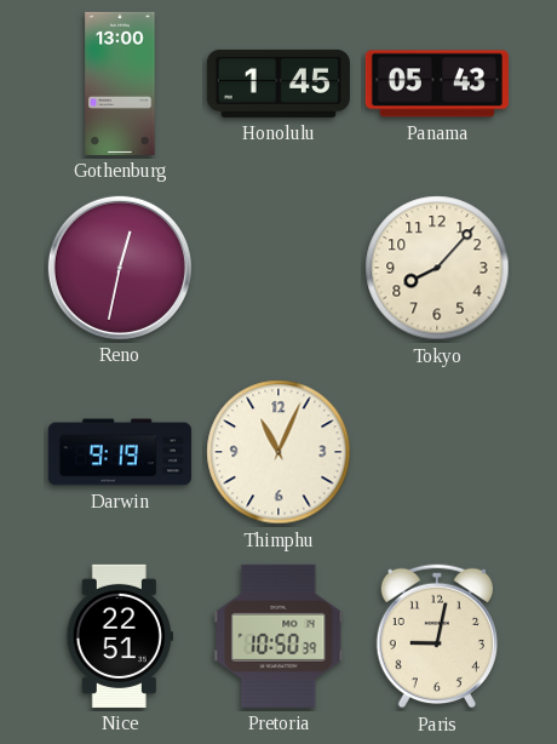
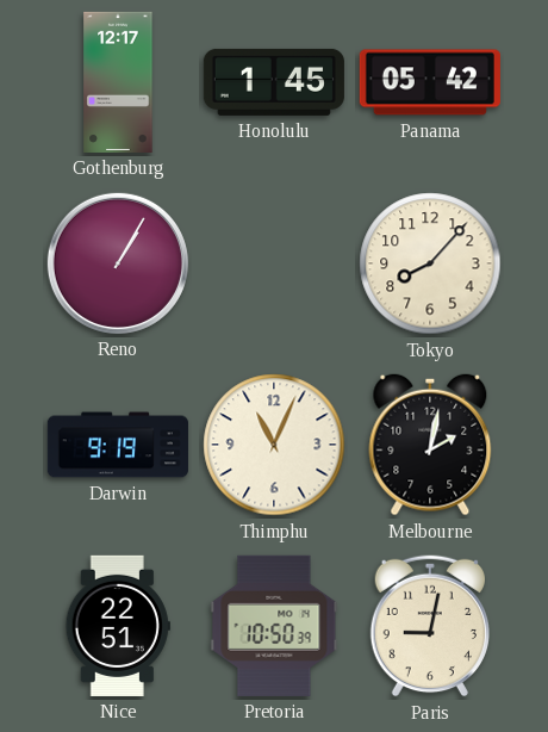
Gothenburg: 13:00 -> 12:17 (118, 82)
Panama: 05:43 -> 05:42 (430, 82)
Reno: 12:32 -> 1:05 (118, 263)
Melbourne: none -> 2:02 (430, 445)
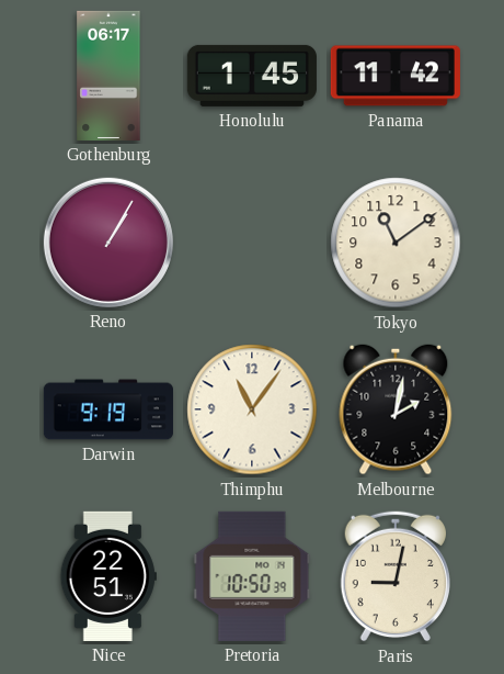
Gothenburg: 12:17 -> 06:17 (108, 76)
Panama: 05:42 -> 11:42 (396, 76)
Tokyo: 8:07 -> 11:09 (396, 243)
Thimphu: 11:04 -> 11:06 (252, 409)
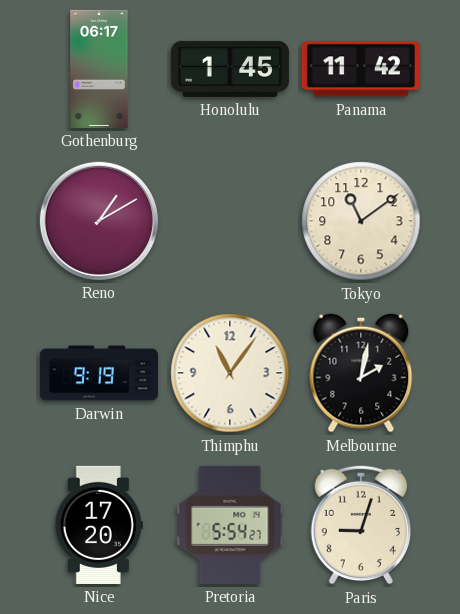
Reno: 1:05 -> 1:10 (99, 221)
Nice: 22:51 -> 17:20 (99, 525)
Pretoria: 10:50 -> 5:54 (230, 525)
Paris: 9:02 -> 9:03 (360, 525)
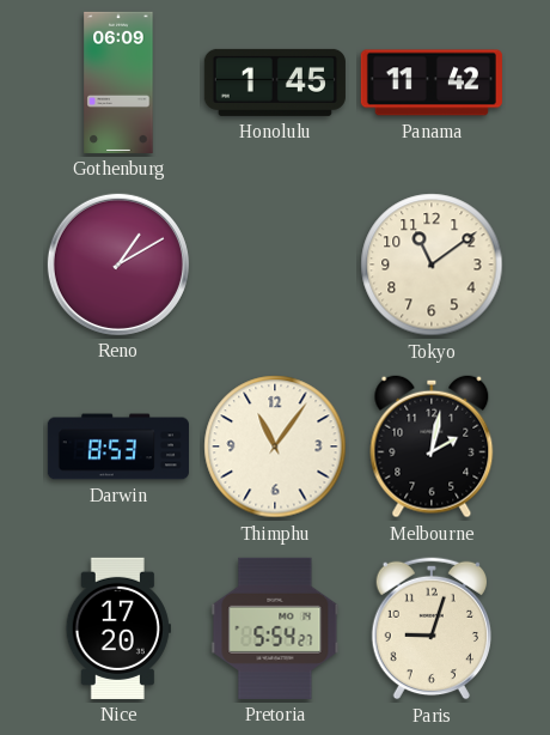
Gothenburg: 06:17 -> 06:09 (118, 83)
Darwin: 9:19 -> 8:53 (118, 447)
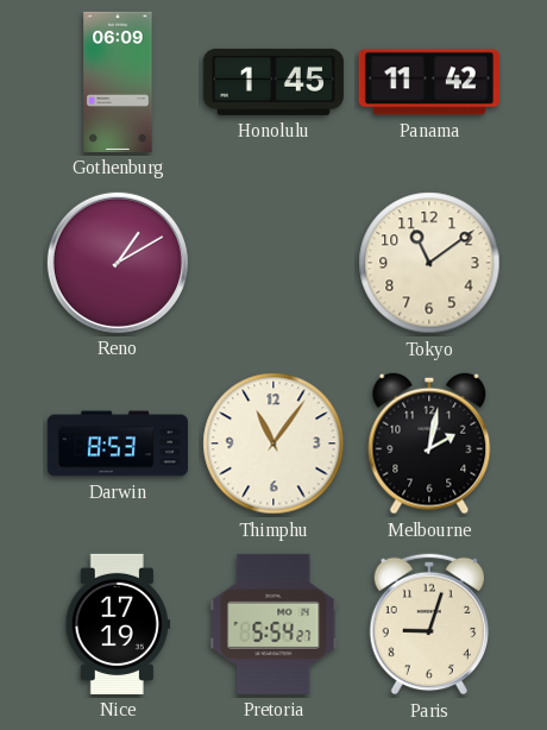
Nice: 17:20 -> 17:19 (118, 624)
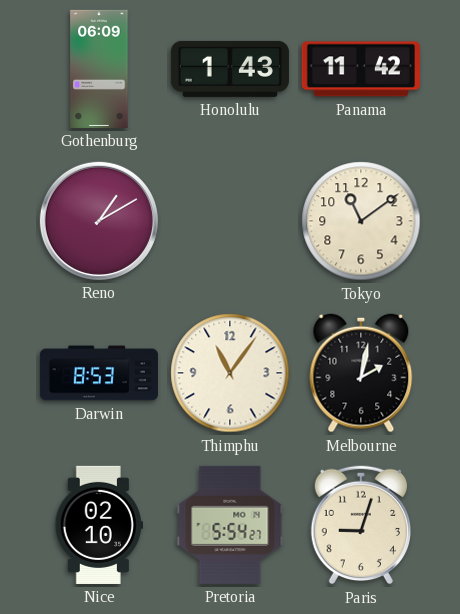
Honolulu: 1:45 -> 1:43 (230, 69)
Nice: 17:19 -> 02:10 (99, 525)
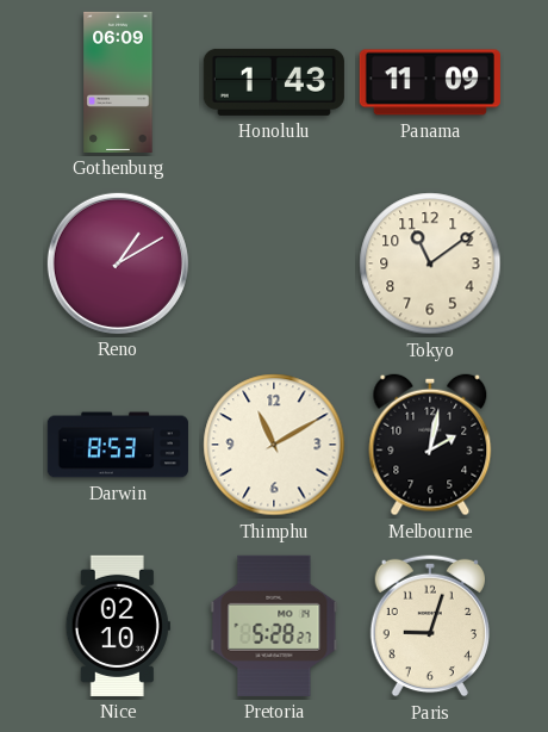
Panama: 11:42 -> 11:09 (430, 82)
Thimphu: 11:06 -> 11:10 (274, 445)
Pretoria: 5:54 -> 5:28 (274, 626)
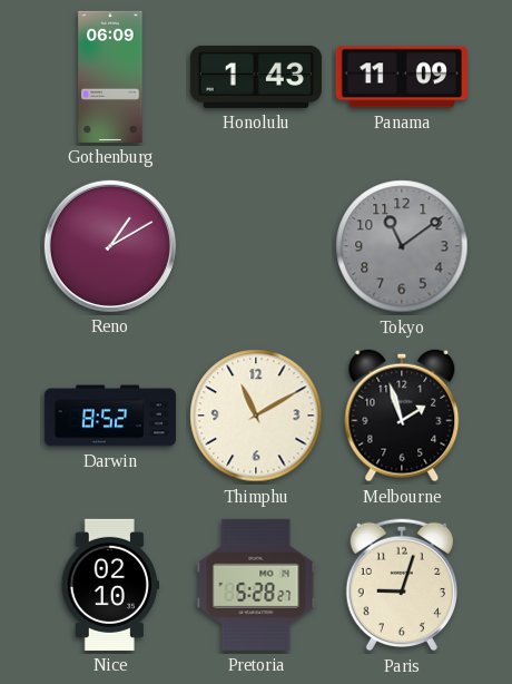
Tokyo dial: cream -> grey (402, 246)
Darwin: 8:53 -> 8:52 (110, 416)
Melbourne: 2:02 -> 1:57 (402, 416)
